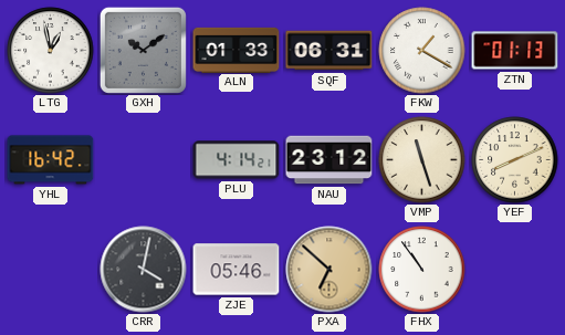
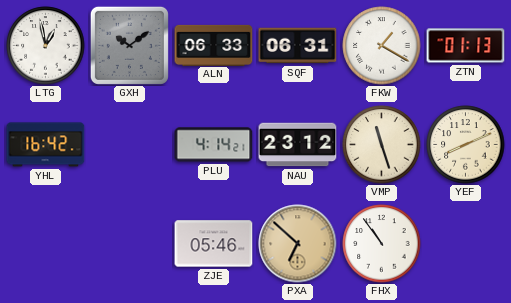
ALN: 01:33 -> 06:33 (214, 45)
CRR: 4:02 -> none (144, 270)
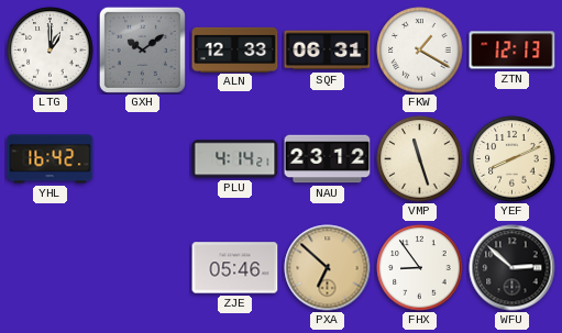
LTG: 12:58 -> 1:00 (51, 51)
ALN: 06:33 -> 12:33 (235, 49)
ZTN: 01:13 -> 12:13 (513, 51)
FHX: 10:54 -> 8:54 (420, 268)
WFU: none -> 2:52 (513, 268)
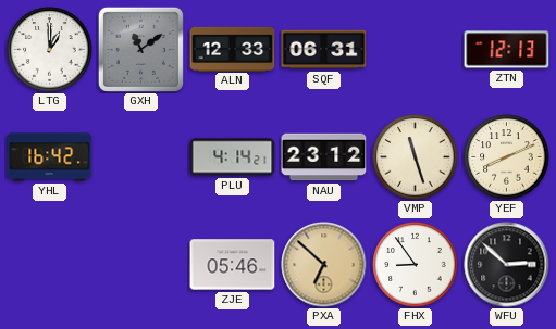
GXH: 10:09 -> 11:09 (140, 49)
FKW: 1:20 -> none (420, 51)
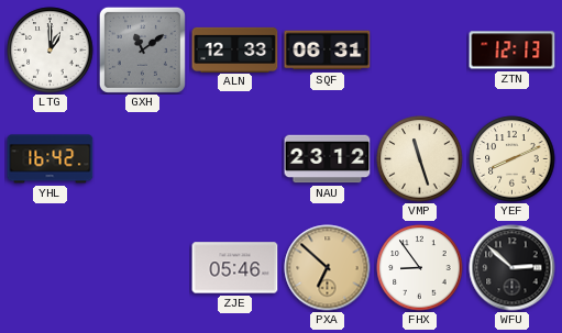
PLU: 4:14 -> none (233, 157)
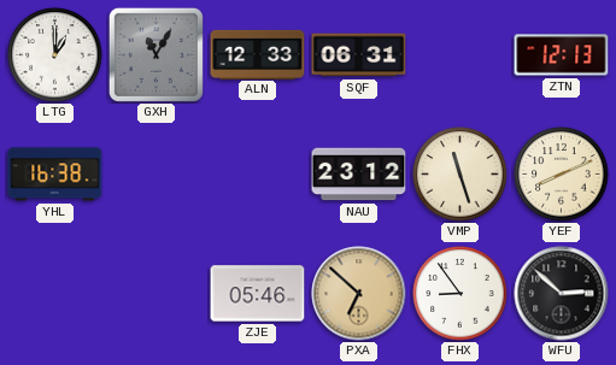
GXH: 11:09 -> 11:05 (156, 54)
YHL: 16:42 -> 16:38 (55, 175)
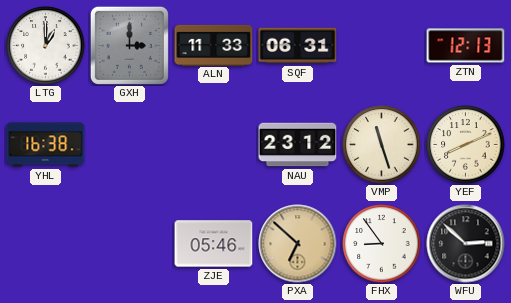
GXH: 11:05 -> 3:00 (129, 45)
ALN: 12:33 -> 11:33 (214, 45)
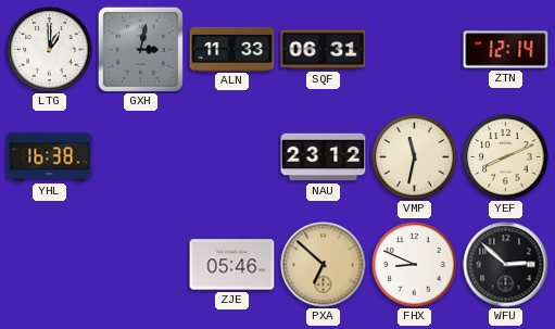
GXH: 3:00 -> 3:02 (140, 49)
ZTN: 12:13 -> 12:14 (506, 50)
VMP: 11:27 -> 11:32 (415, 157)
FHX: 8:54 -> 8:49 (415, 265)
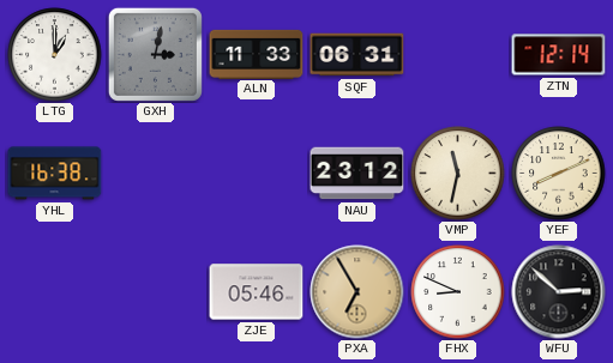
PXA: 6:52 -> 6:55 (357, 292)
